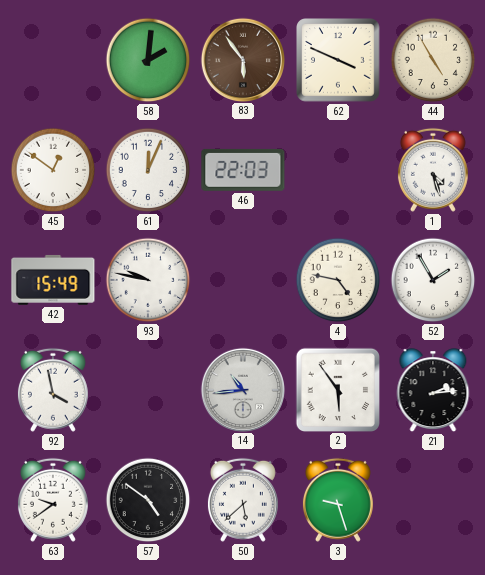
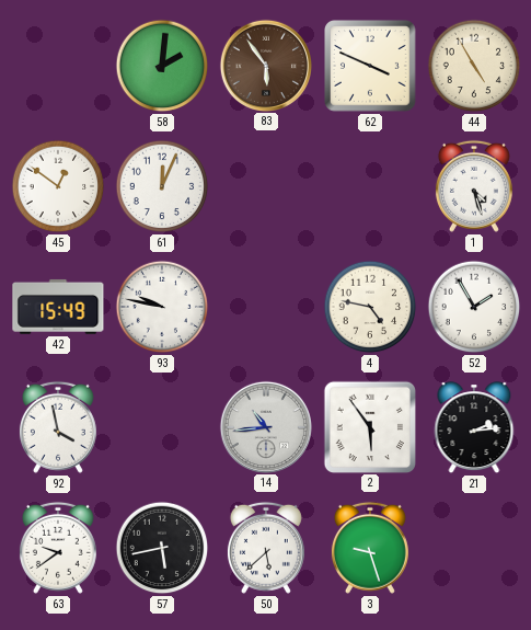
46: 22:03 -> none (243, 170)
57: 4:51 -> 5:43 (162, 548)
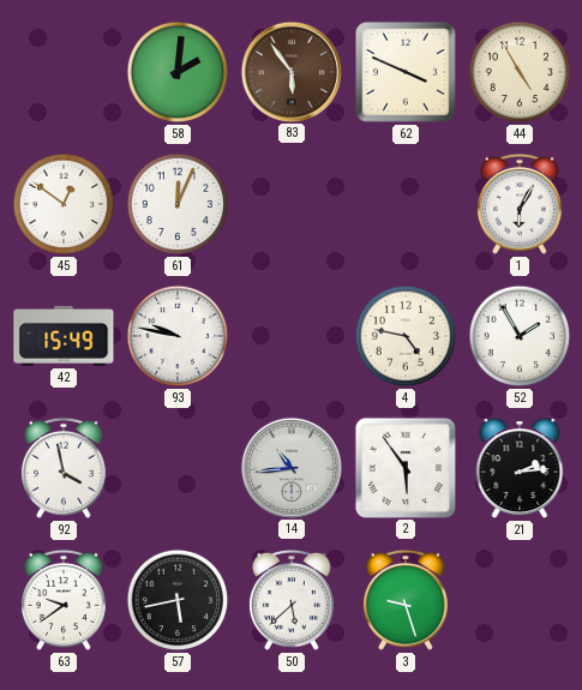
1: 4:27 -> 6:05 (520, 204)
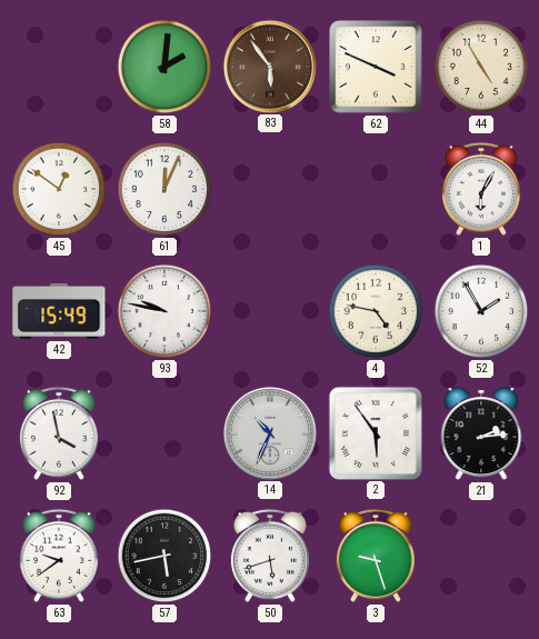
14: 10:44 -> 10:34 (269, 432)
50: 5:38 -> 5:42 (270, 556)
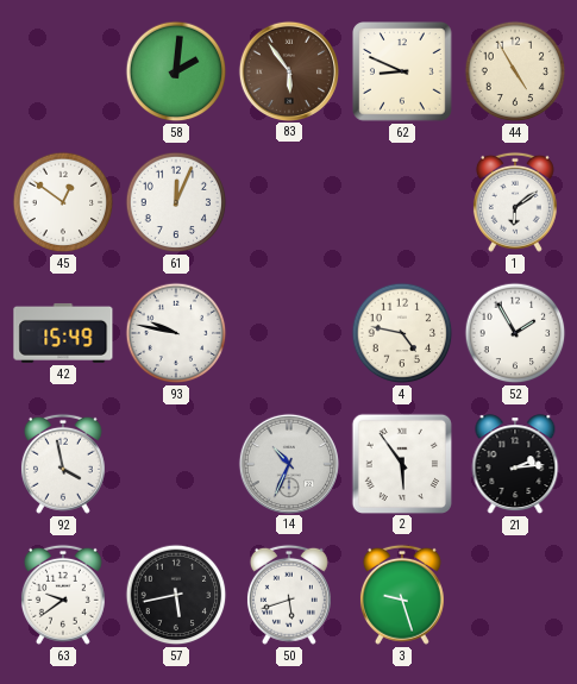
62: 3:49 -> 8:49 (403, 73)
1: 6:05 -> 6:09 (515, 202)
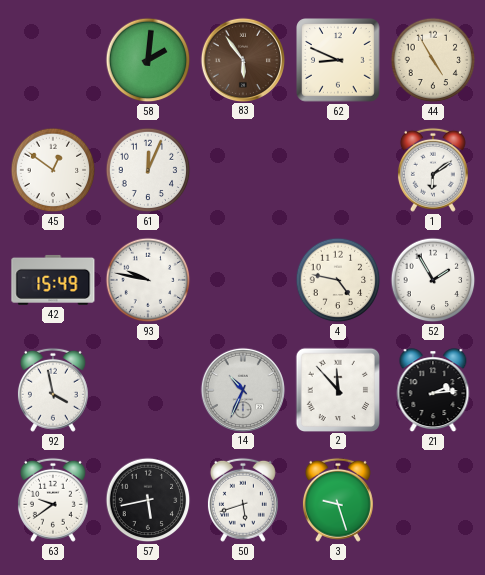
2: 5:54 -> 11:53 (337, 389)
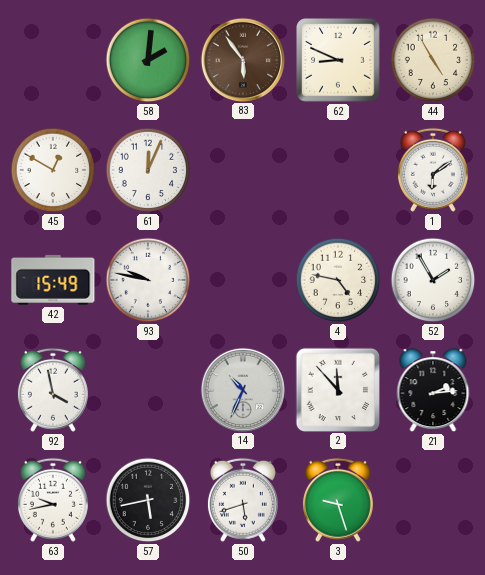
45: 12:51 -> 12:50 (53, 170)
63: 9:39 -> 9:43 (53, 500)
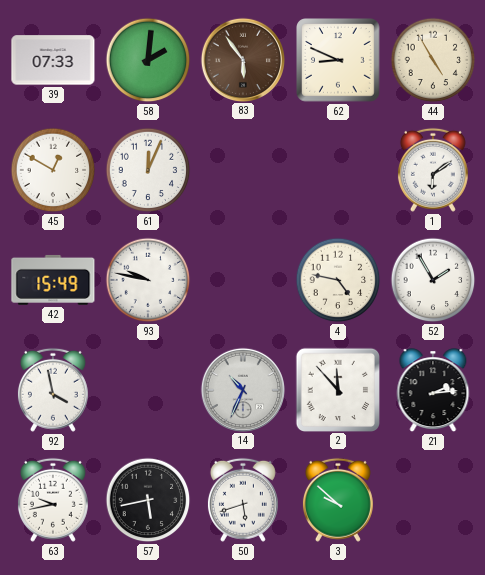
39: none -> 07:33 (53, 60)
3: 9:27 -> 9:52 (338, 500)
